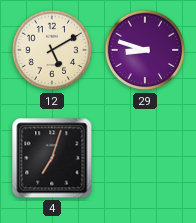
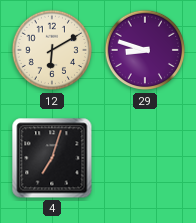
12: 5:10 -> 6:10 (52, 50)
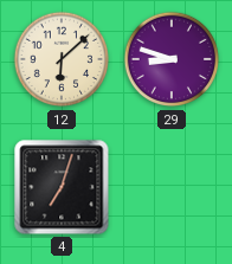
12: 6:10 -> 6:08 (62, 59)
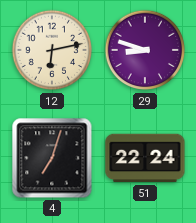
12: 6:08 -> 6:13 (52, 50)
51: none -> 22:24 (145, 158)
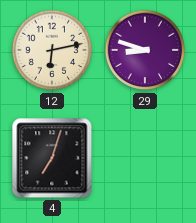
51: 22:24 -> none (145, 158)
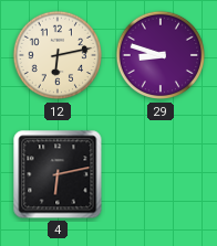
4: 7:03 -> 6:13 (58, 174)
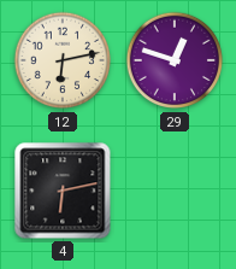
29: 8:48 -> 12:48 (175, 60)
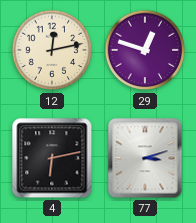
12: 6:13 -> 12:13 (52, 50)
77: none -> 3:12 (145, 158)
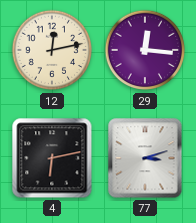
29: 12:48 -> 12:16 (145, 50)
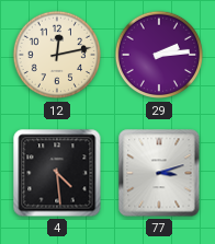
29: 12:16 -> 2:14 (159, 55)
4: 6:13 -> 4:29 (57, 173)
